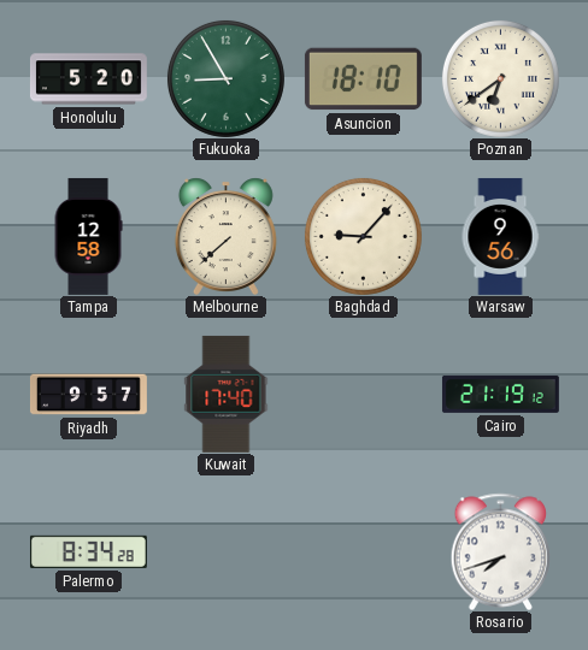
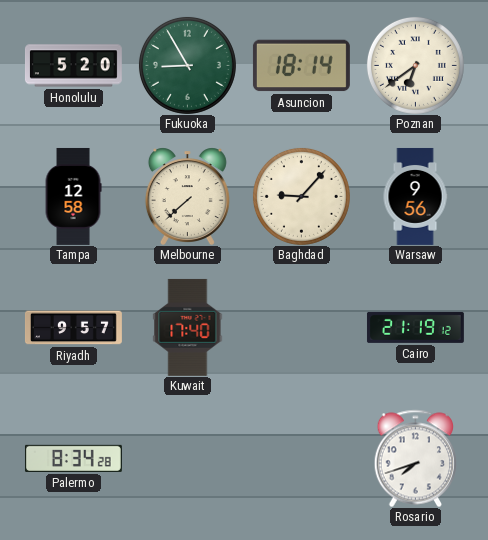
Asuncion: 18:10 -> 18:14 (301, 66)
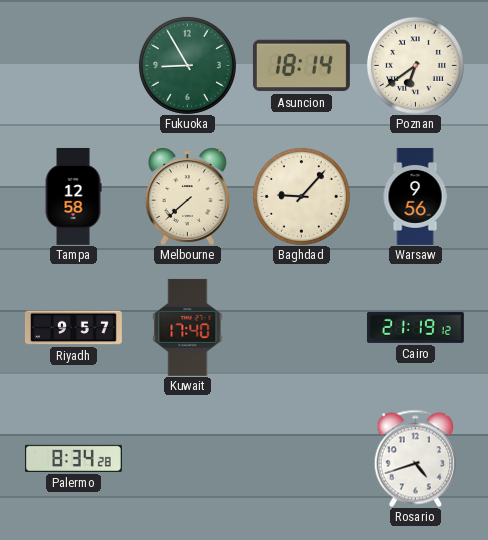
Honolulu: 5:20 -> none (73, 66)
Rosario: 7:42 -> 4:42 (416, 458)
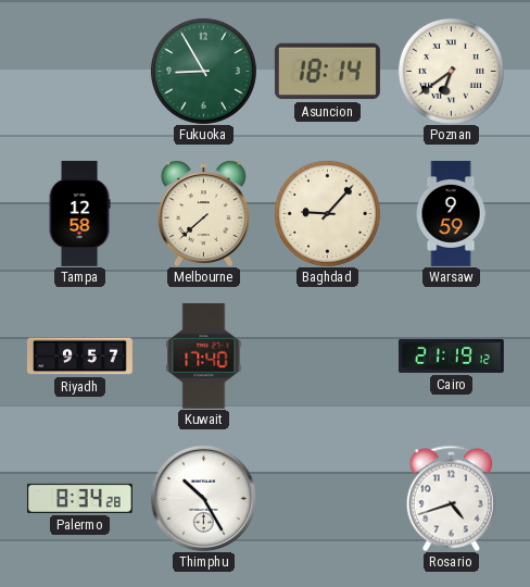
Warsaw: 9:56 -> 9:59 (451, 213)
Thimphu: none -> 10:25 (203, 498)
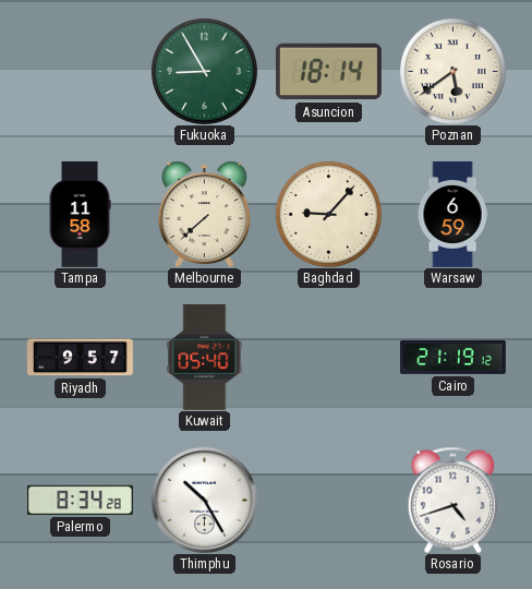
Poznan: 6:39 -> 5:39 (452, 71)
Tampa: 12:58 -> 11:58 (80, 214)
Warsaw: 9:59 -> 6:59 (452, 214)
Kuwait: 17:40 -> 05:40 (205, 357)
